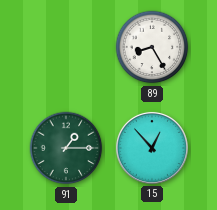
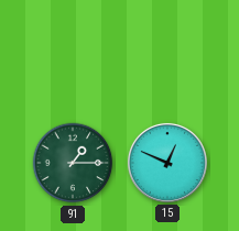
89: 8:25 -> none (152, 47)
15: 12:53 -> 12:49 (167, 163)
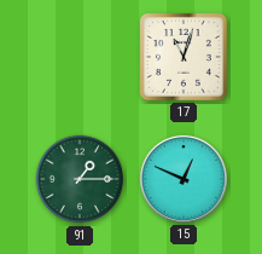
17: none -> 11:03 (184, 57)
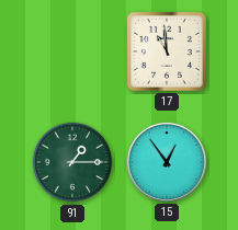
17: 11:03 -> 10:59 (167, 51)
15: 12:49 -> 12:54 (167, 162)
